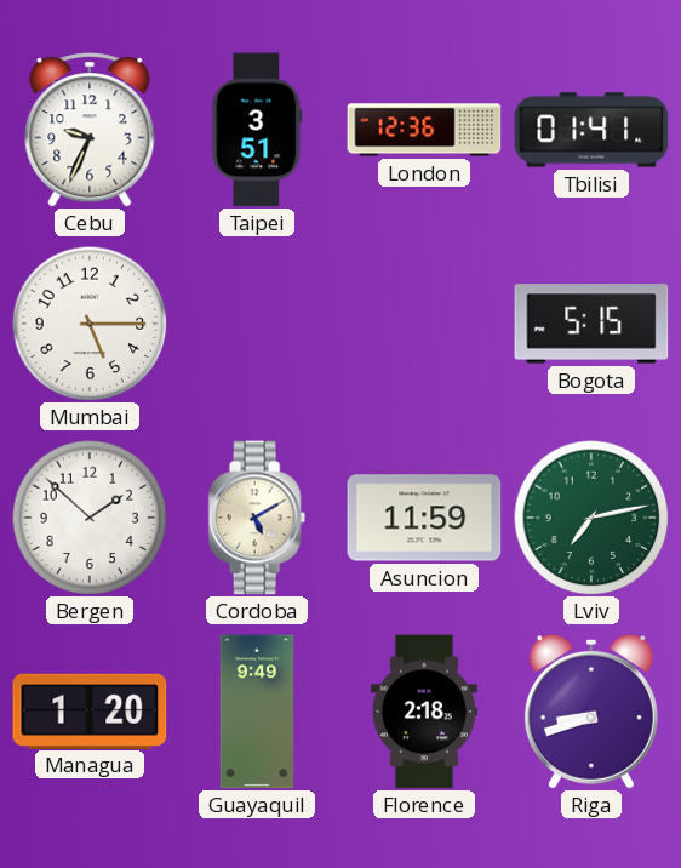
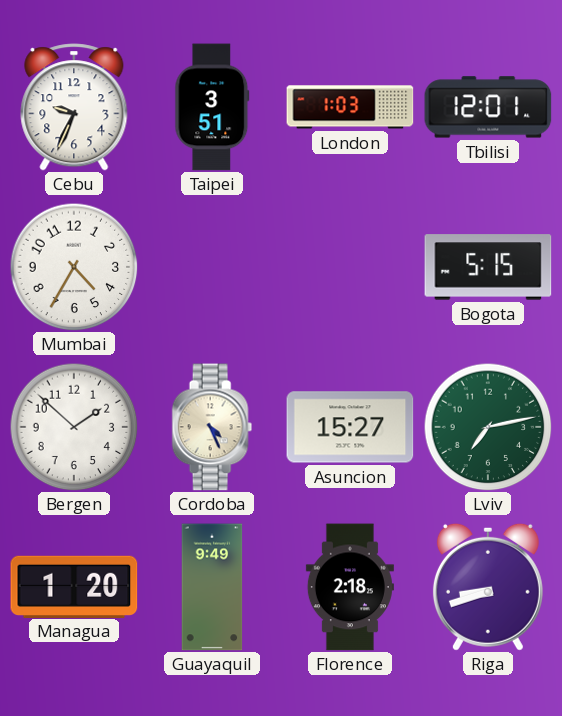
London: 12:36 -> 1:03 (350, 107)
Tbilisi: 01:41 -> 12:01 (488, 107)
Mumbai: 5:15 -> 4:35 (74, 267)
Cordoba: 5:10 -> 4:26 (212, 427)
Asuncion: 11:59 -> 15:27 (350, 427)
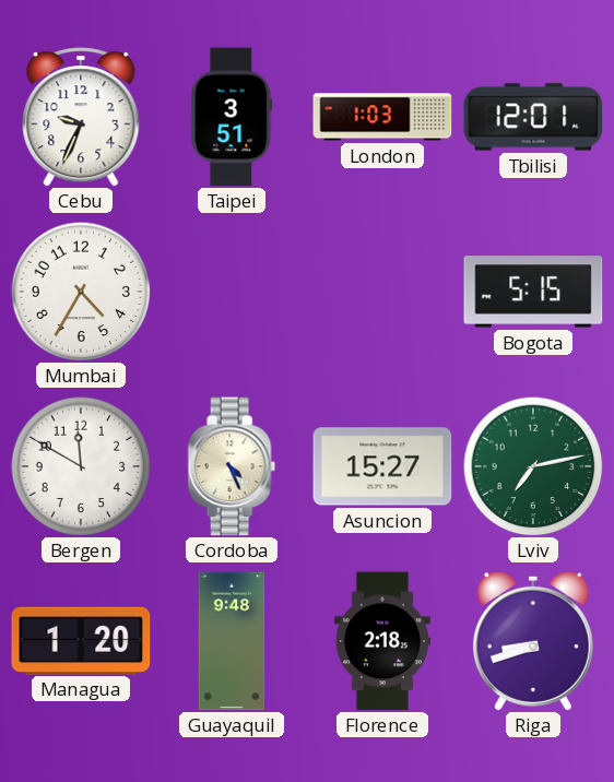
Bergen: 1:52 -> 11:50 (81, 466)
Guayaquil: 9:49 -> 9:48 (232, 641)
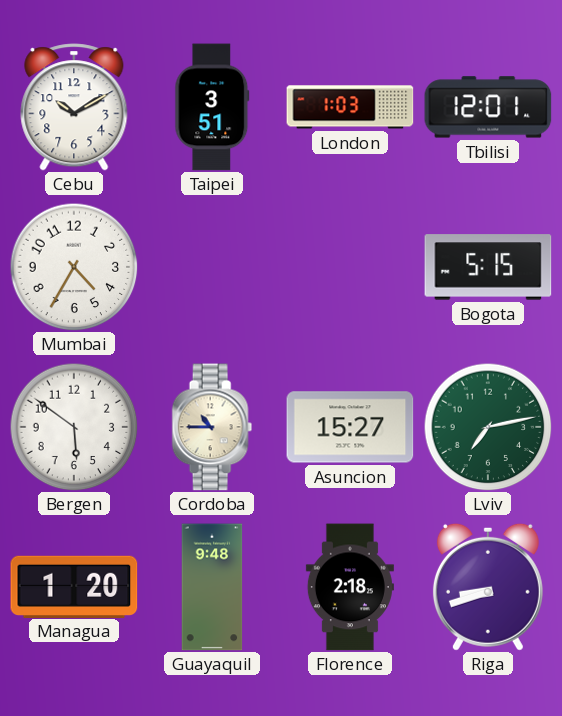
Cebu: 9:34 -> 10:10 (74, 107)
Bergen: 11:50 -> 5:51 (74, 427)
Cordoba: 4:26 -> 10:45 (212, 427)
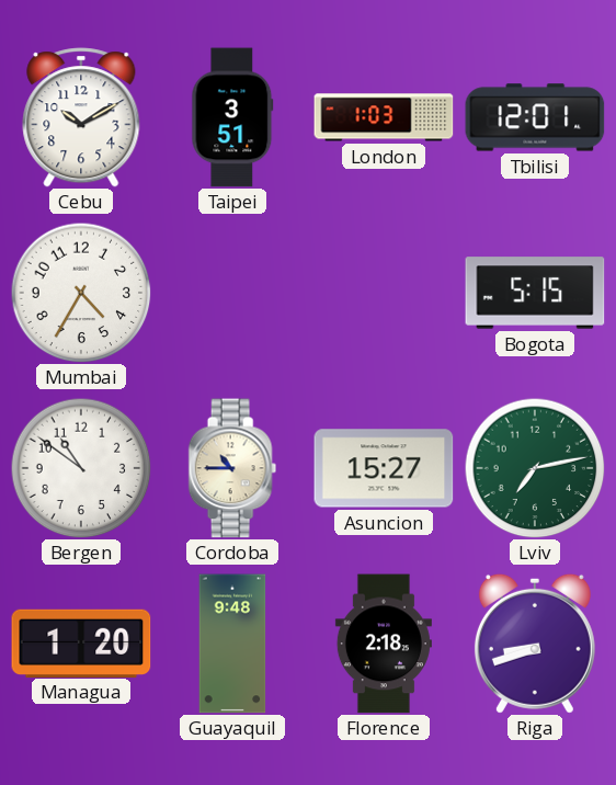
Bergen: 5:51 -> 10:51 (81, 468)
